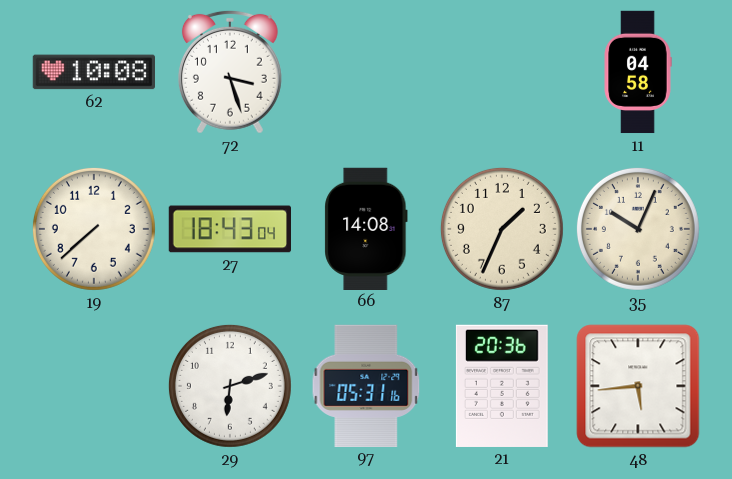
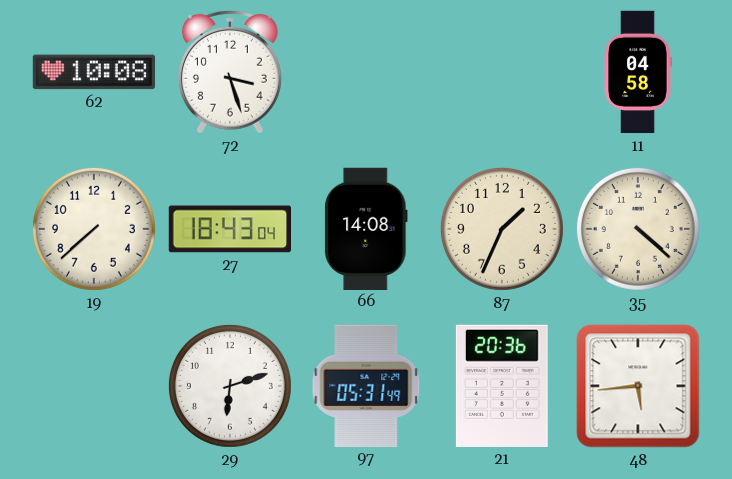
35: 10:04 -> 4:22 (638, 229)
97: 05:31:16 -> 05:31:49 (366, 385)
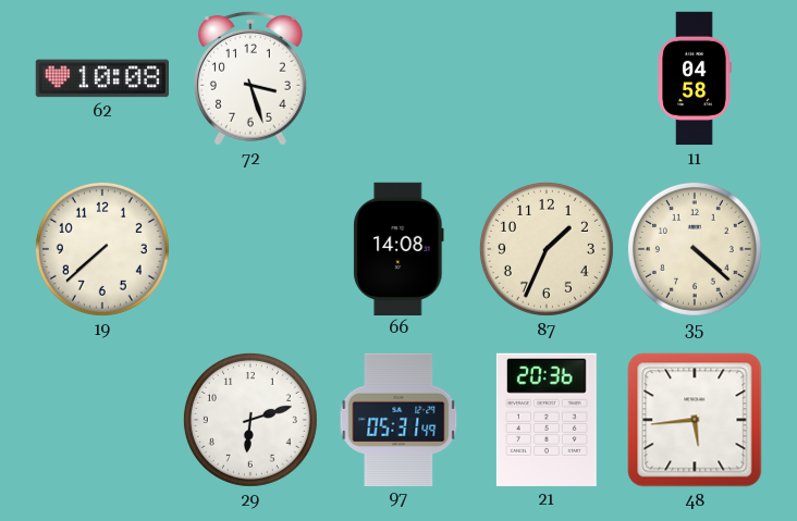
27: 18:43 -> none (229, 229)
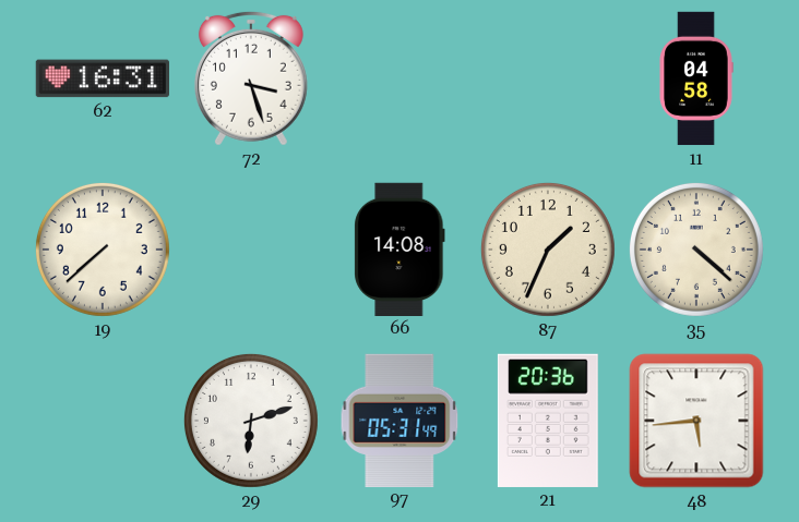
62: 10:08 -> 16:31 (102, 78)
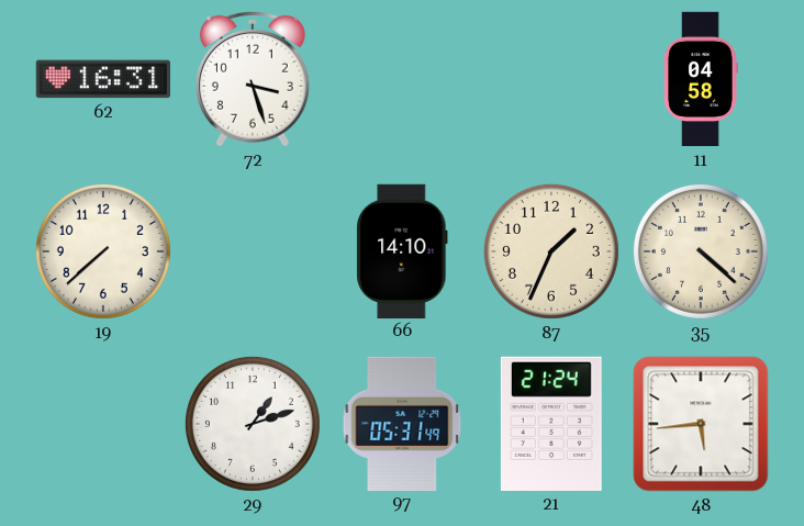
66: 14:08 -> 14:10 (402, 250)
29: 6:12 -> 1:12 (253, 424)
21: 20:36 -> 21:24 (551, 424)
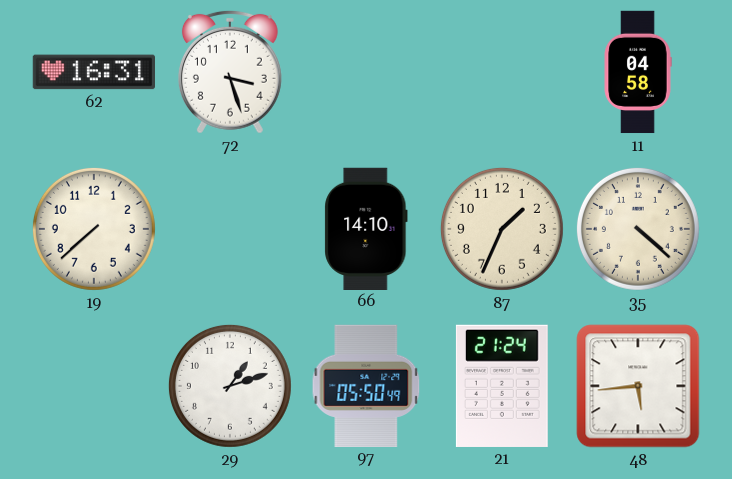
97: 05:31 -> 05:50 (366, 385)
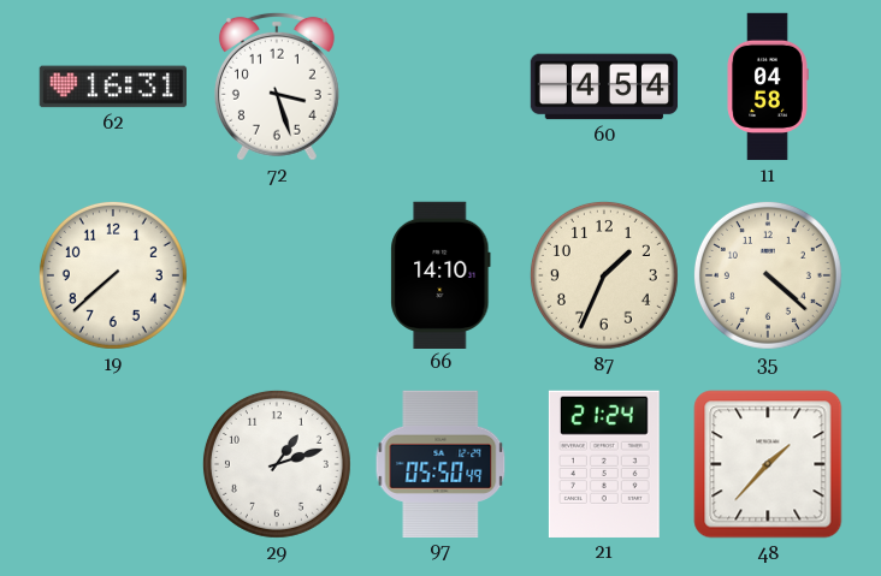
60: none -> 4:54 (604, 87)
48: 5:44 -> 1:37 (768, 464)
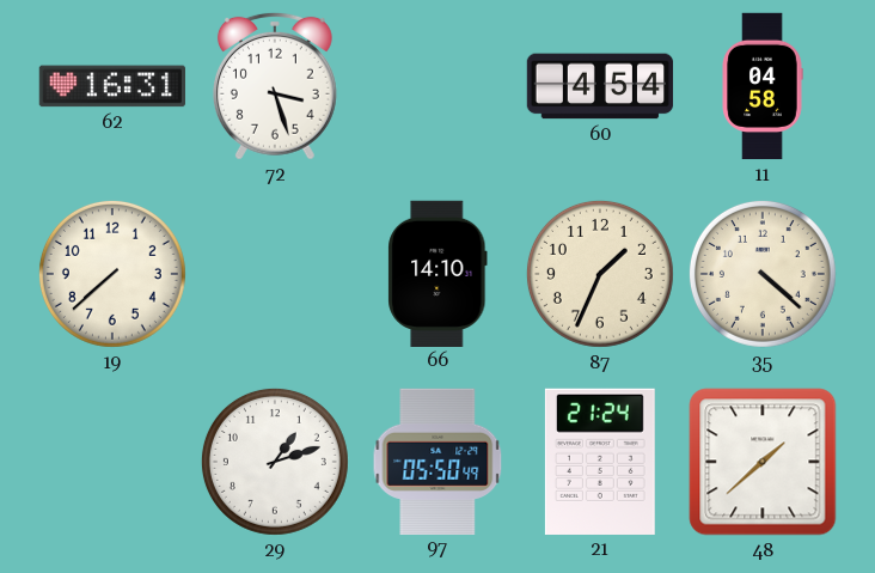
48: 1:37 -> 1:38 (763, 462)
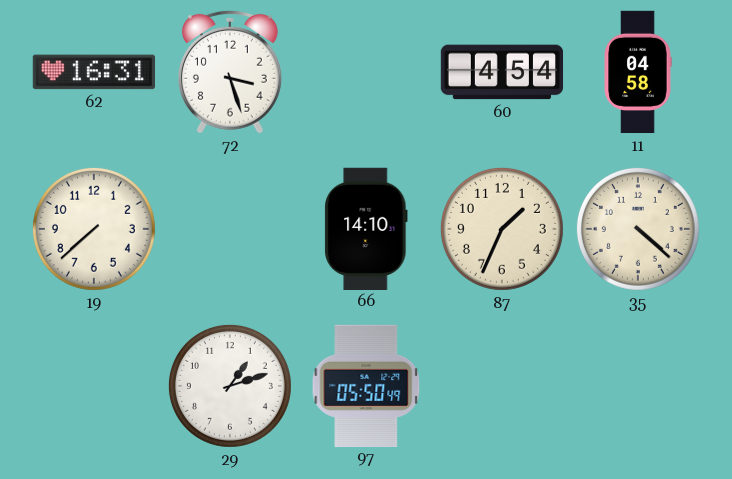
21: 21:24 -> none (600, 462)
48: 1:38 -> none (763, 462)
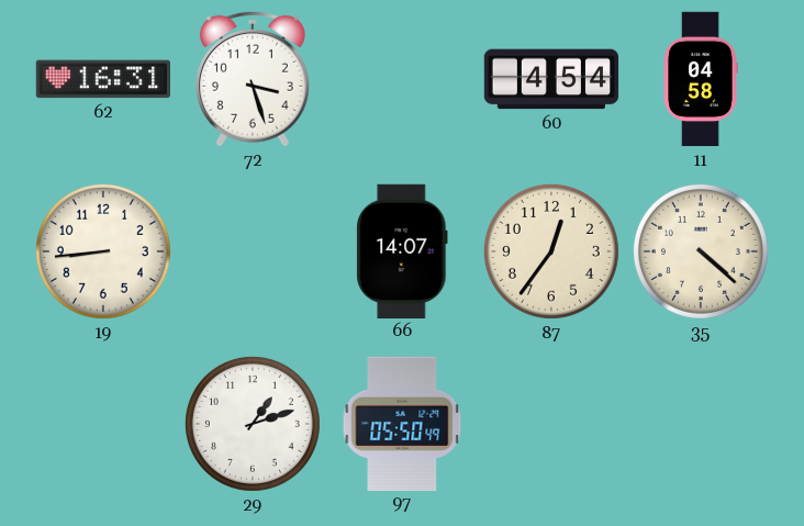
19: 7:38 -> 8:44 (103, 251)
66: 14:10 -> 14:07 (402, 250)
87: 1:34 -> 12:36 (551, 251)
